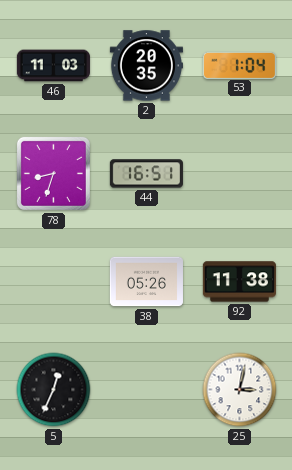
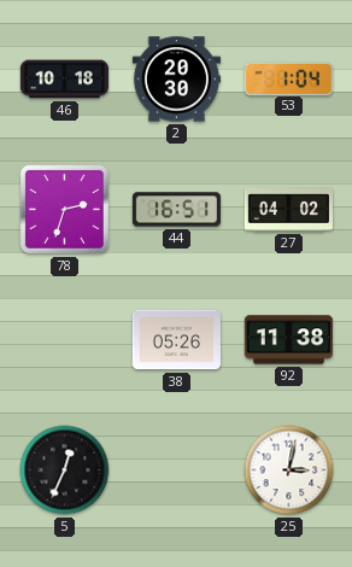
46: 11:03 -> 10:18 (64, 80)
2: 20:35 -> 20:30 (176, 80)
78: 8:33 -> 2:33 (64, 209)
27: none -> 04:02 (288, 210)
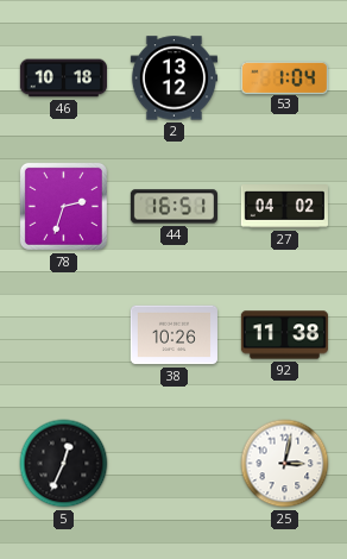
2: 20:30 -> 13:12 (173, 78)
38: 05:26 -> 10:26 (173, 335)
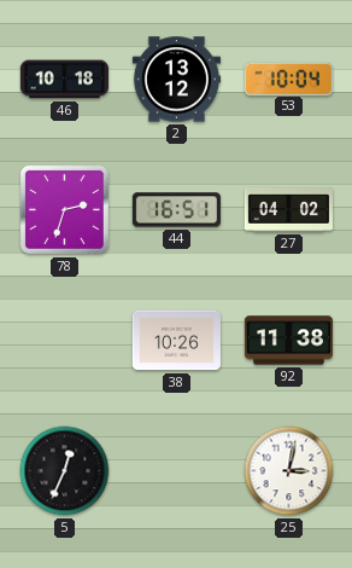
53: 1:04 -> 10:04 (288, 79)
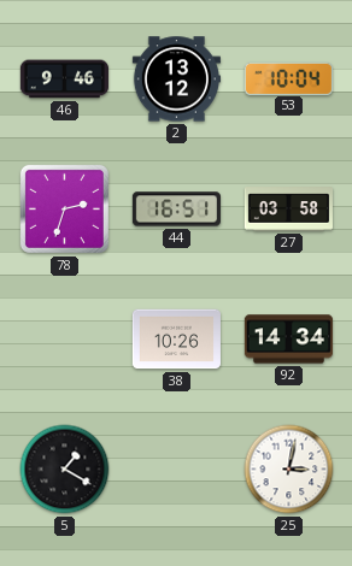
46: 10:18 -> 9:46 (64, 79)
27: 04:02 -> 03:58 (288, 210)
92: 11:38 -> 14:34 (288, 340)
5: 12:34 -> 1:20 (65, 470)
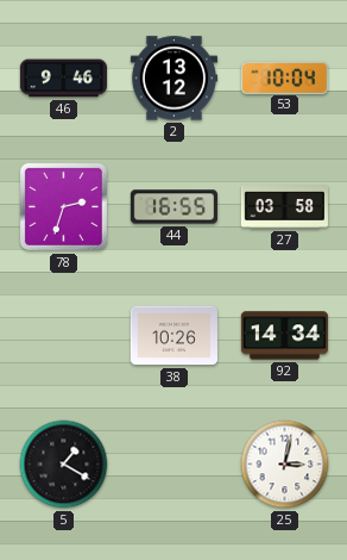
44: 16:51 -> 16:55 (173, 207)
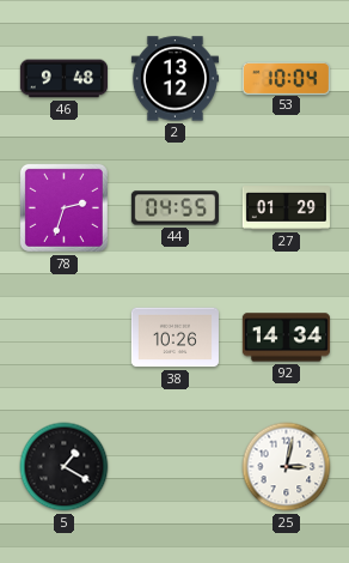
46: 9:46 -> 9:48 (63, 79)
44: 16:55 -> 04:55 (174, 208)
27: 03:58 -> 01:29 (286, 208)
